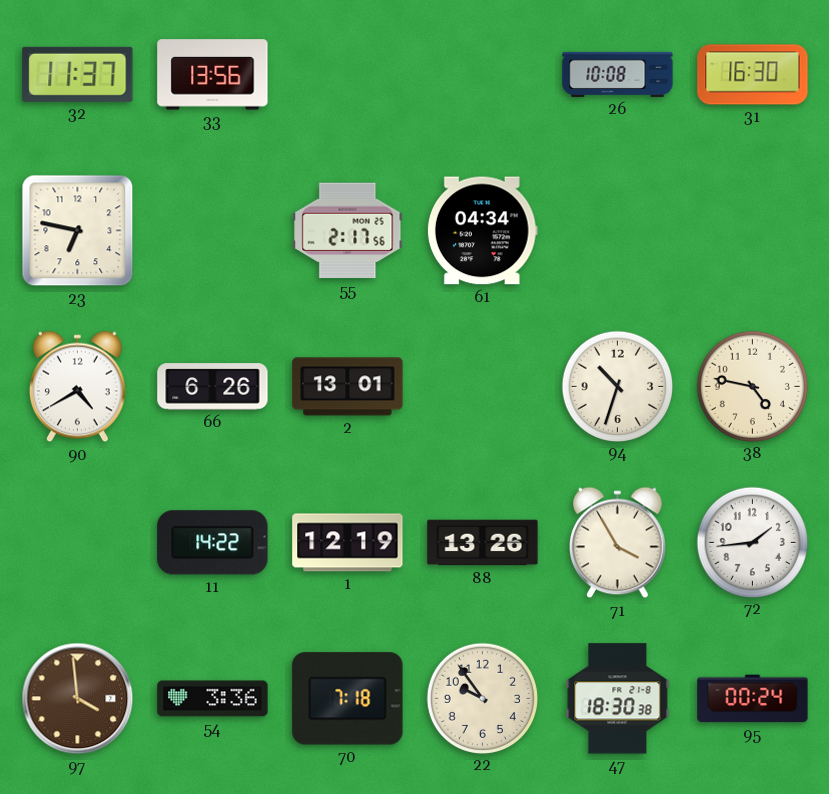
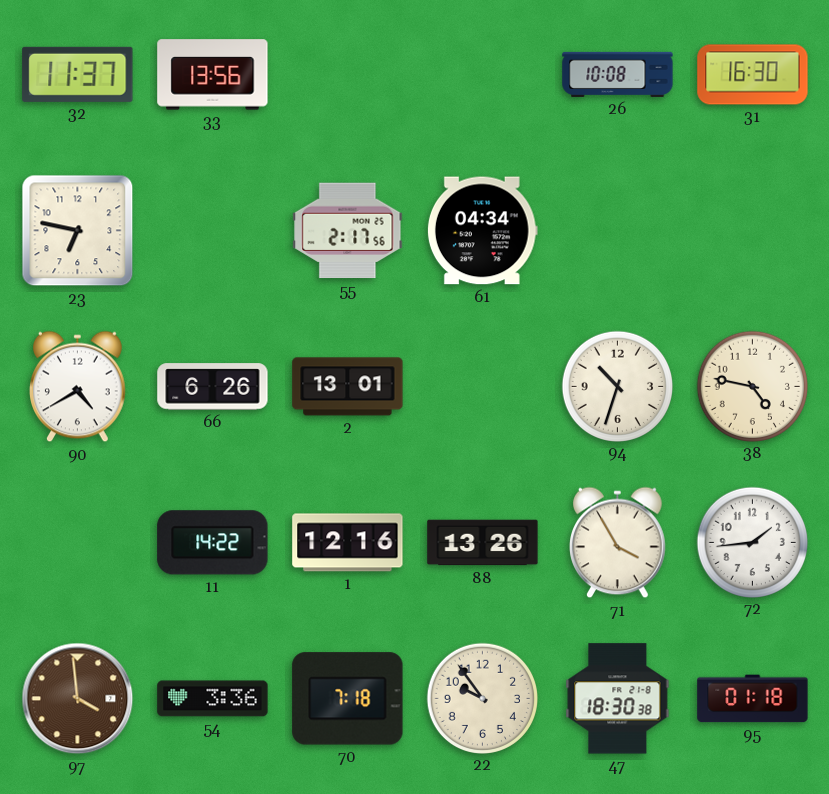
1: 12:19 -> 12:16 (348, 543)
95: 00:24 -> 01:18 (753, 699)
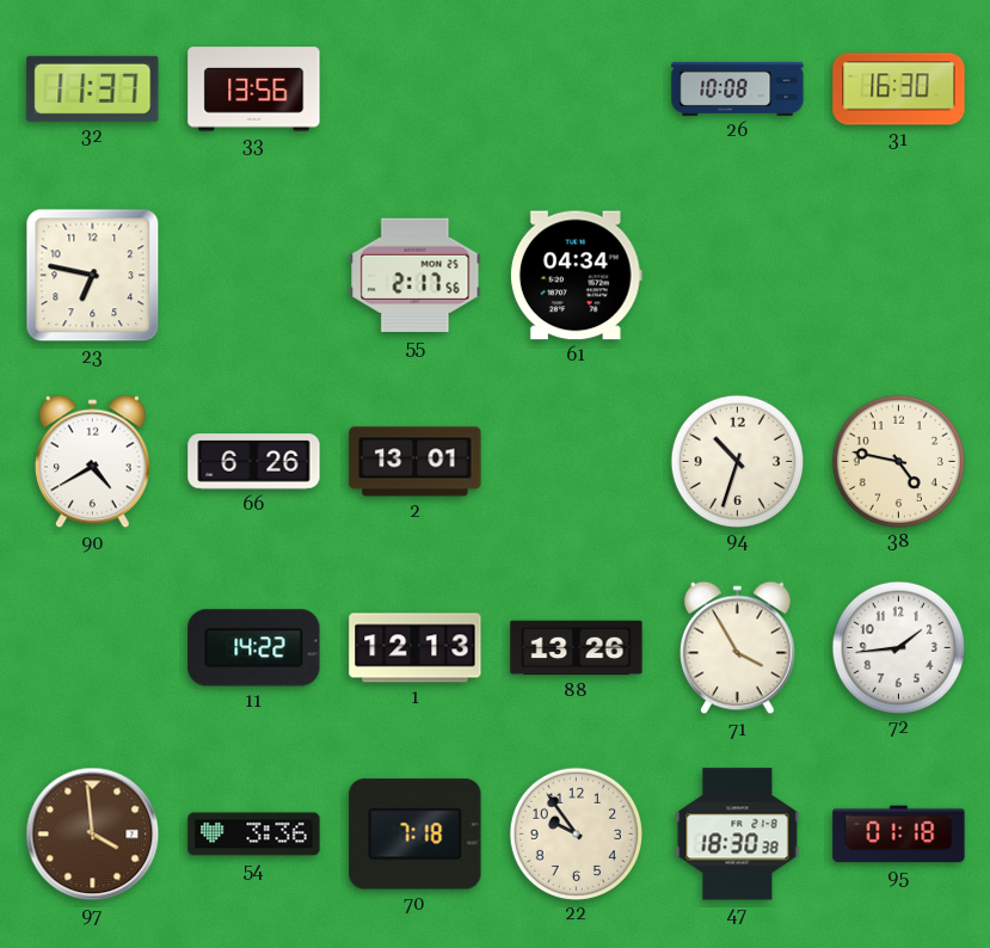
1: 12:16 -> 12:13 (416, 648)
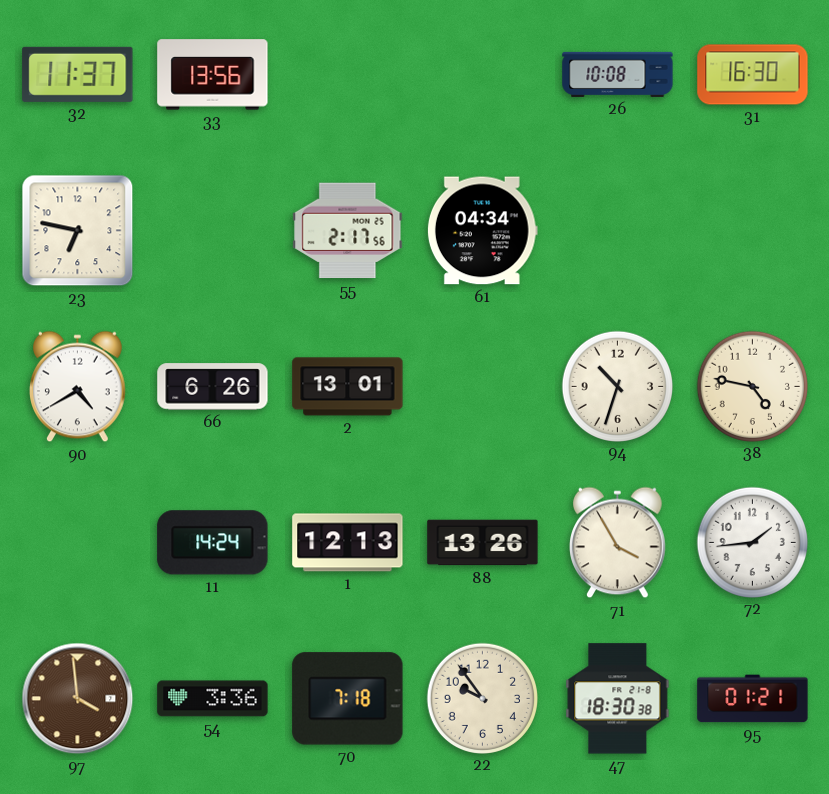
11: 14:22 -> 14:24 (213, 543)
95: 01:18 -> 01:21 (753, 699)
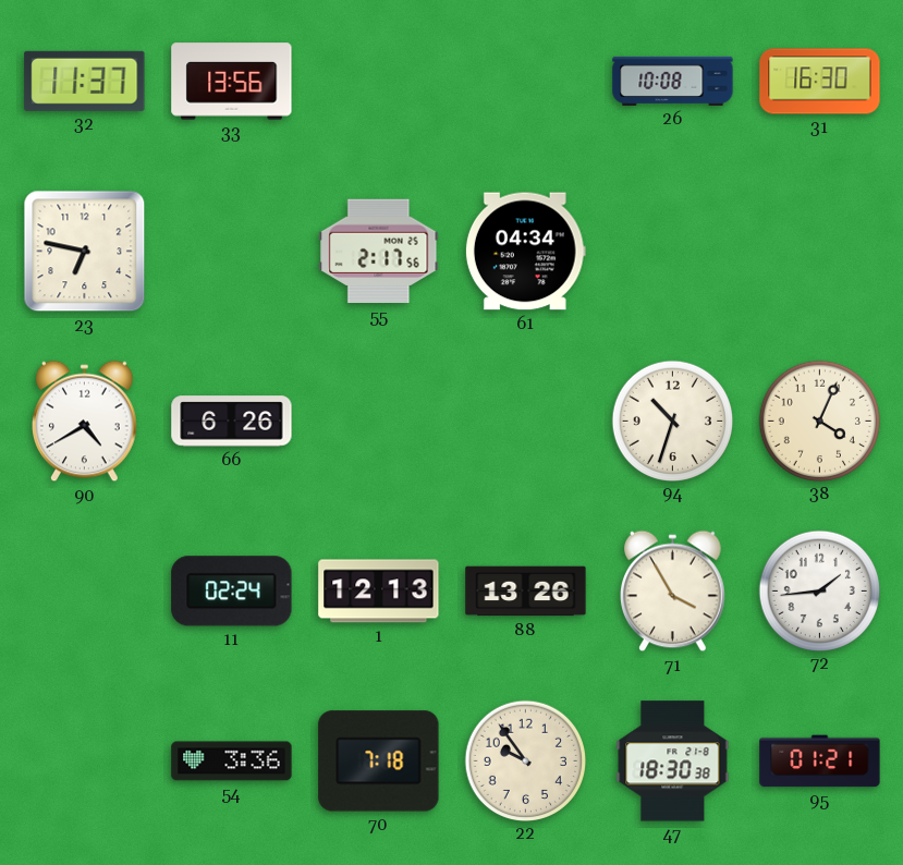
2: 13:01 -> none (348, 387)
38: 4:47 -> 4:04 (819, 421)
11: 14:24 -> 02:24 (232, 592)
97: 3:59 -> none (78, 699)
